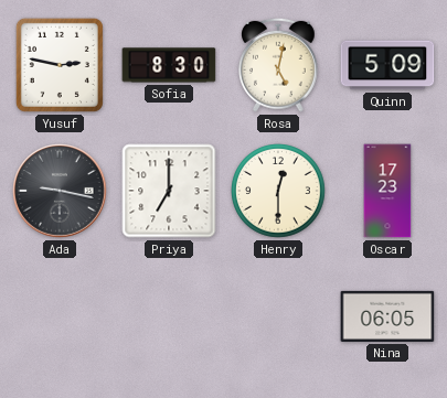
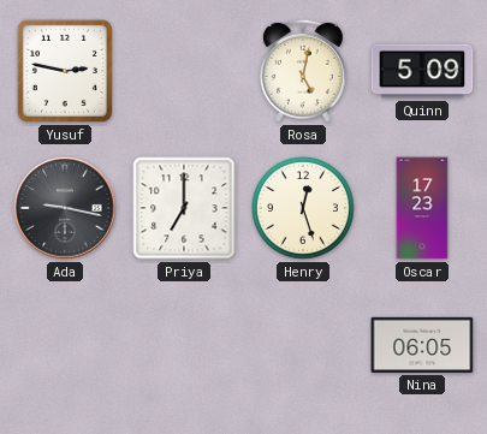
Sofia: 8:30 -> none (169, 65)
Henry: 12:30 -> 12:27 (304, 209)
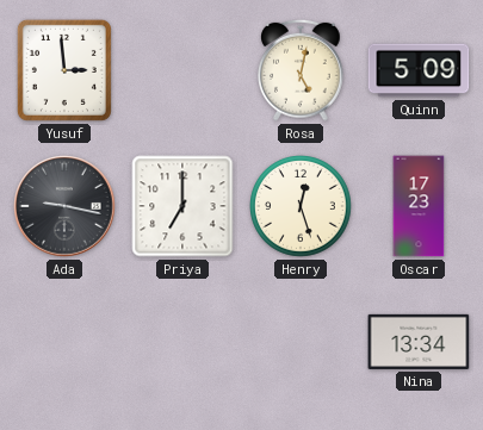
Yusuf: 2:47 -> 2:59 (64, 70)
Nina: 06:05 -> 13:34 (419, 342)
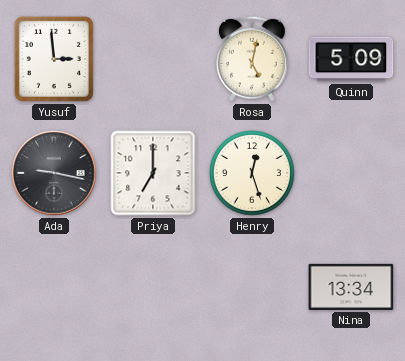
Oscar: 17:23 -> none (419, 206)
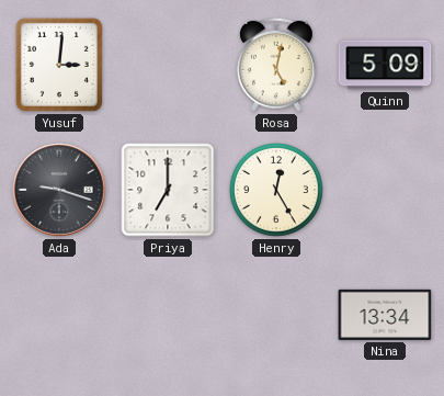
Yusuf: 2:59 -> 3:01 (59, 65)
Ada: 9:17 -> 9:18 (59, 190)
Henry: 12:27 -> 12:25 (277, 191)
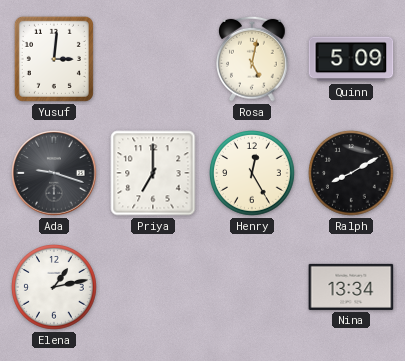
Ralph: none -> 8:10 (352, 174)
Elena: none -> 1:13 (55, 288)
